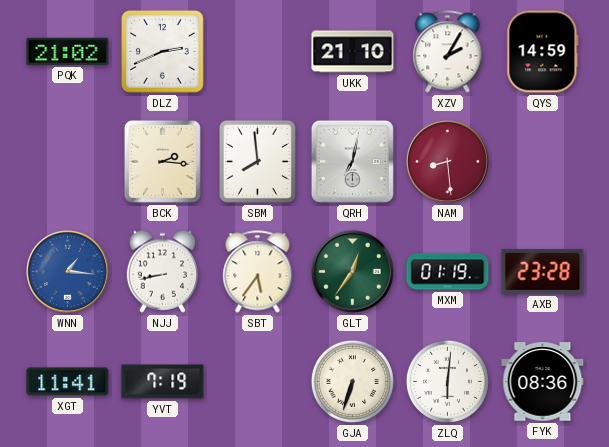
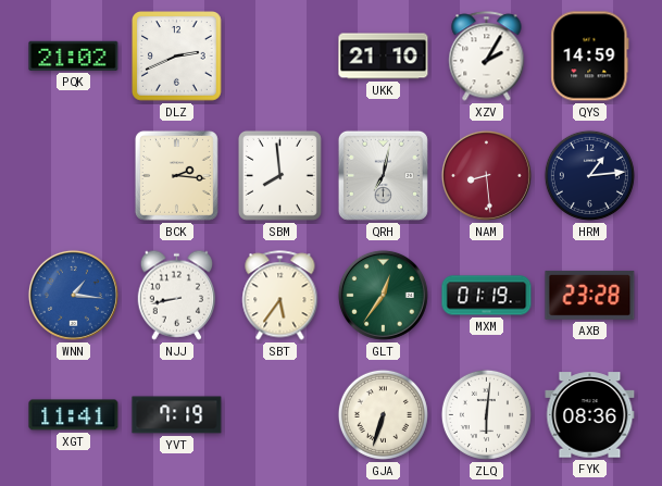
HRM: none -> 1:14 (589, 175)
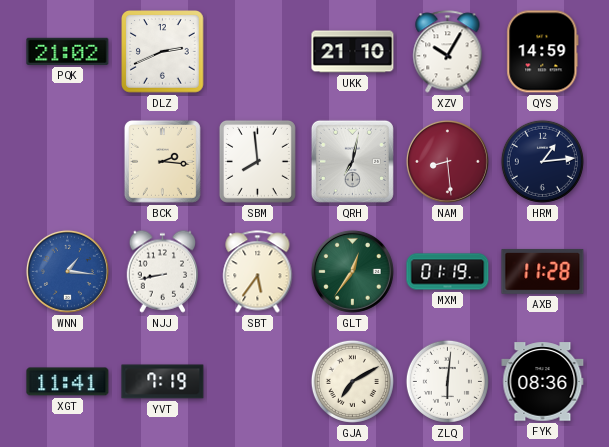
XZV: 2:05 -> 10:05 (448, 52)
AXB: 23:28 -> 11:28 (543, 271)
GJA: 6:33 -> 7:10 (352, 381)
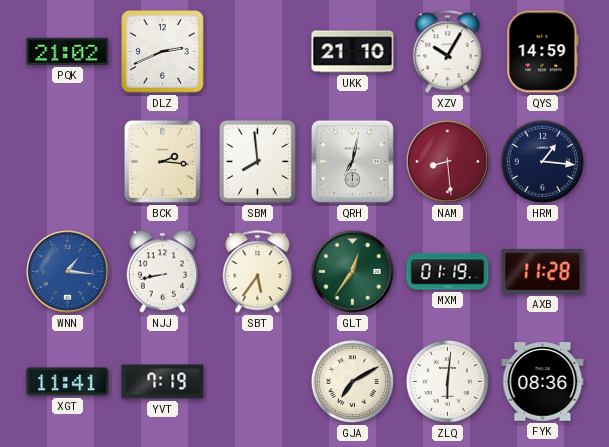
HRM: 1:14 -> 1:16 (542, 161)
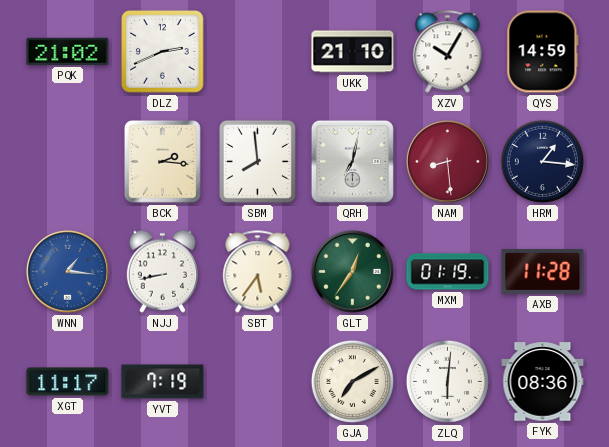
XGT: 11:41 -> 11:17 (68, 382)
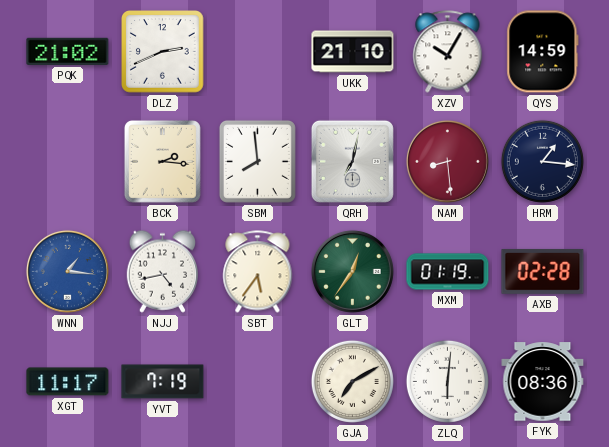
NJJ: 8:43 -> 4:43 (162, 271)
AXB: 11:28 -> 02:28 (543, 271)
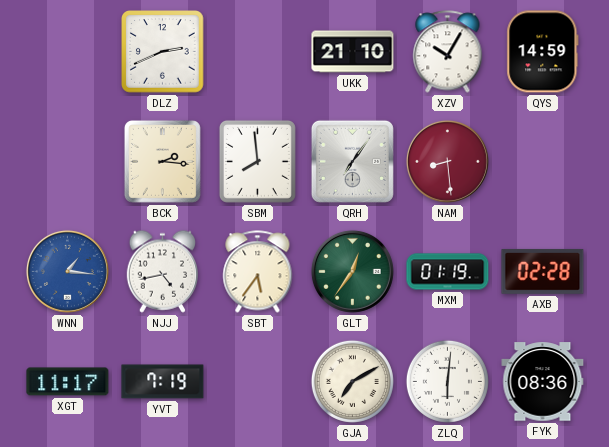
PQK: 21:02 -> none (68, 51)
QRH: 7:02 -> 7:06 (352, 161)
HRM: 1:16 -> none (542, 161)
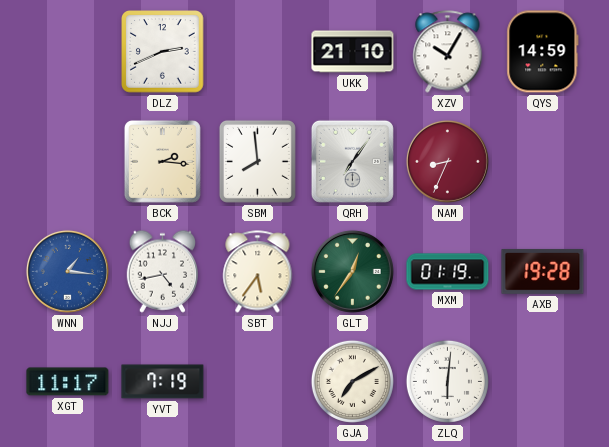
NAM: 8:29 -> 8:34 (447, 161)
AXB: 02:28 -> 19:28 (543, 271)
FYK: 08:36 -> none (543, 382)
